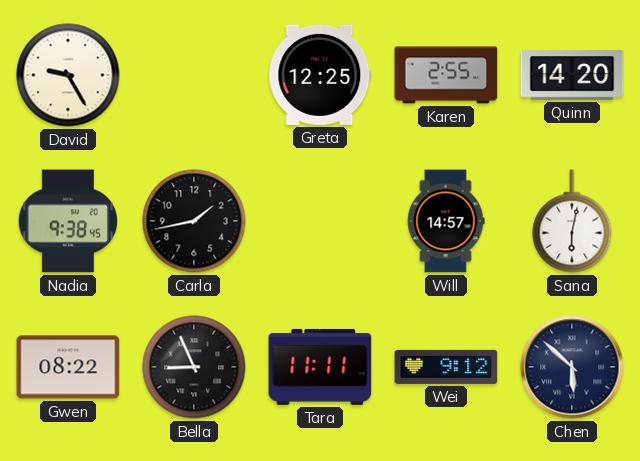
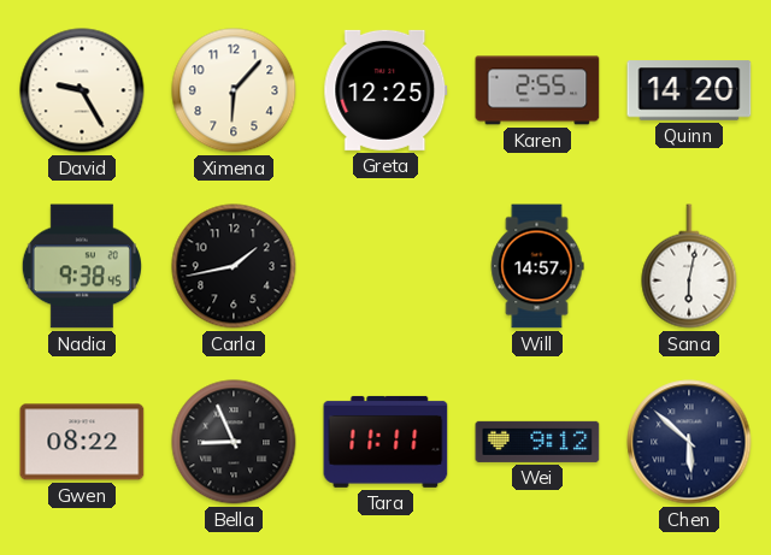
Ximena: none -> 6:07 (234, 90)
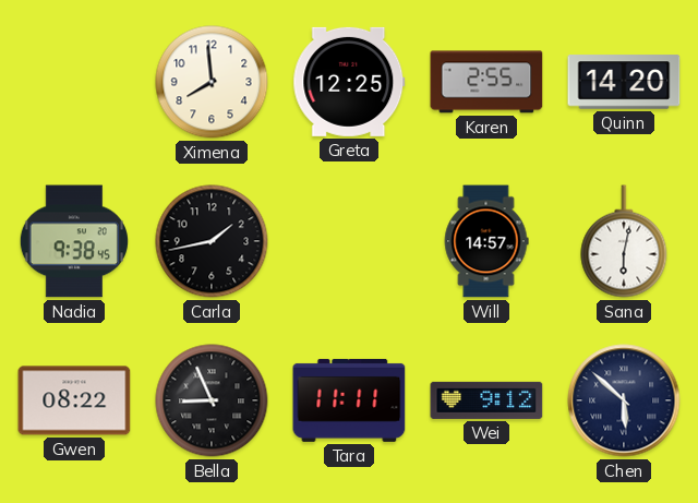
David: 9:25 -> none (82, 90)
Ximena: 6:07 -> 7:59 (212, 82)
